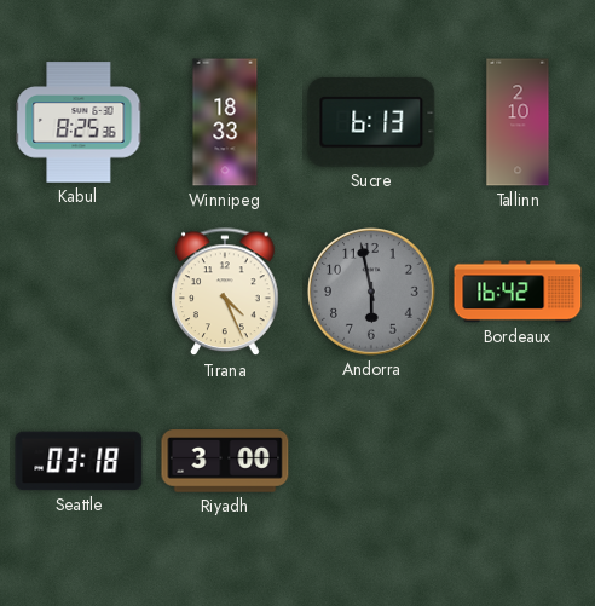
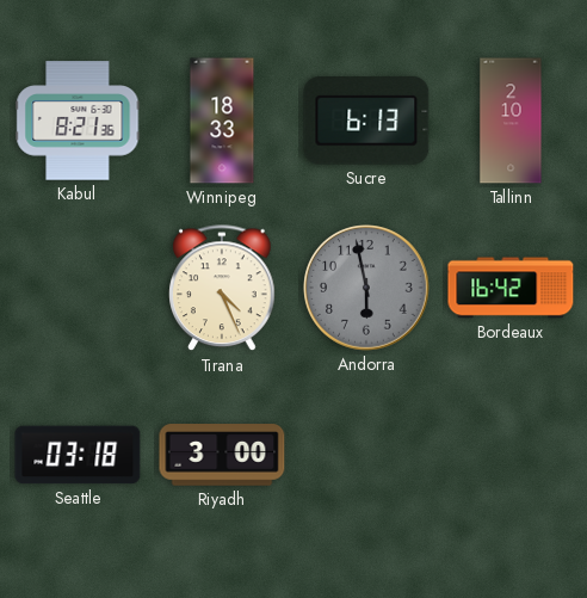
Kabul: 8:25 -> 8:21 (78, 121)
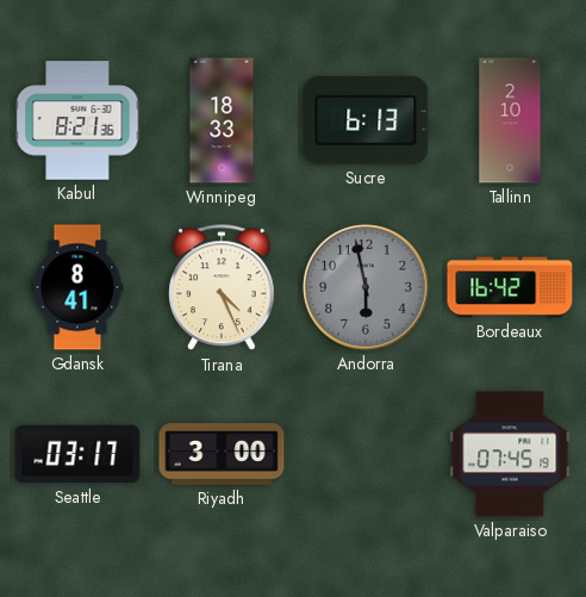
Gdansk: none -> 8:41 (77, 287)
Seattle: 03:18 -> 03:17 (77, 454)
Valparaiso: none -> 07:45 (510, 454)
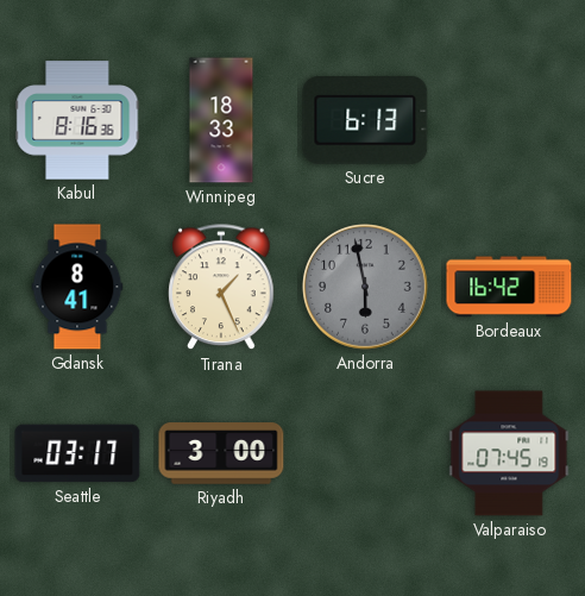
Kabul: 8:21 -> 8:16 (77, 120)
Tallinn: 2:10 -> none (510, 120)
Tirana: 4:26 -> 1:26 (221, 288)
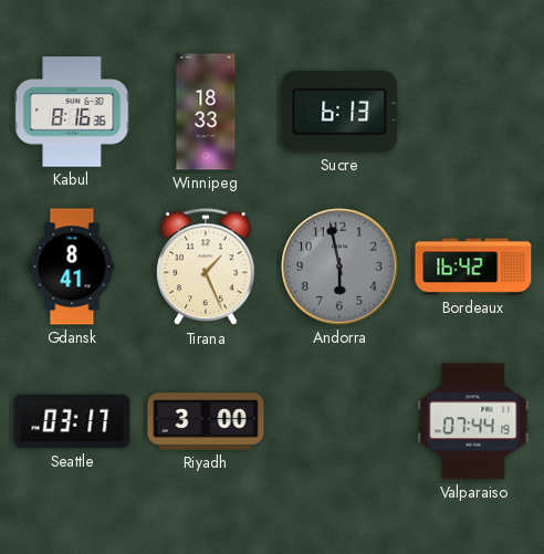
Valparaiso: 07:45 -> 07:44 (473, 421)
